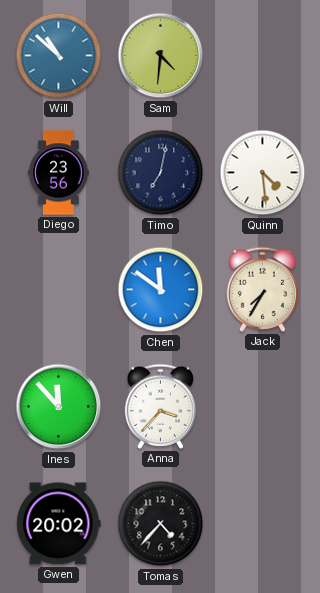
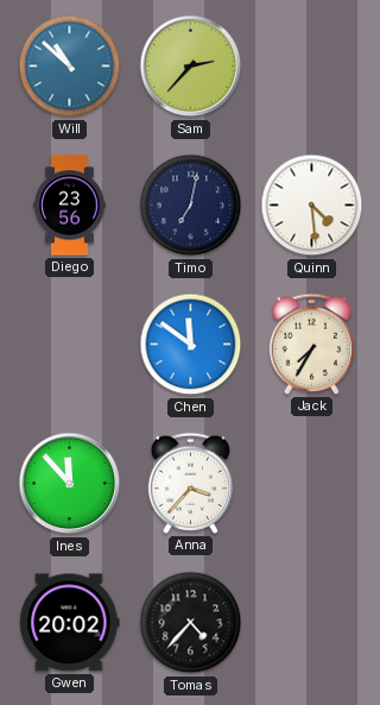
Sam: 4:31 -> 2:37 (191, 67)
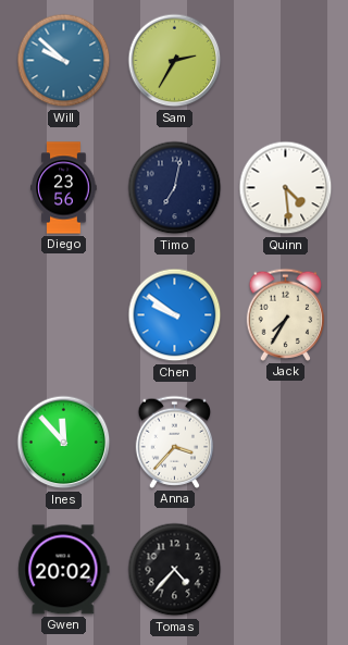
Will: 10:52 -> 9:52 (64, 61)
Sam: 2:37 -> 2:35 (175, 61)
Chen: 11:51 -> 9:51 (175, 315)
